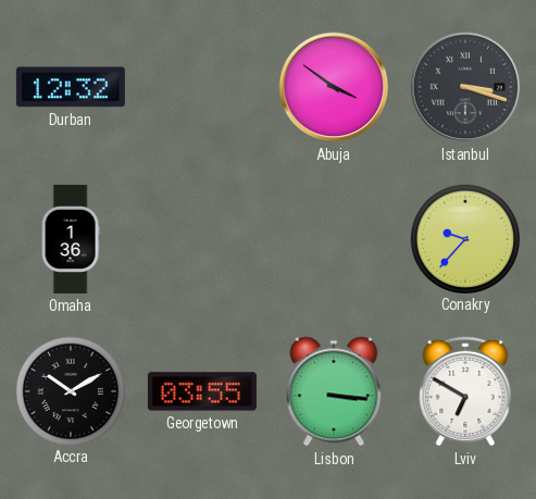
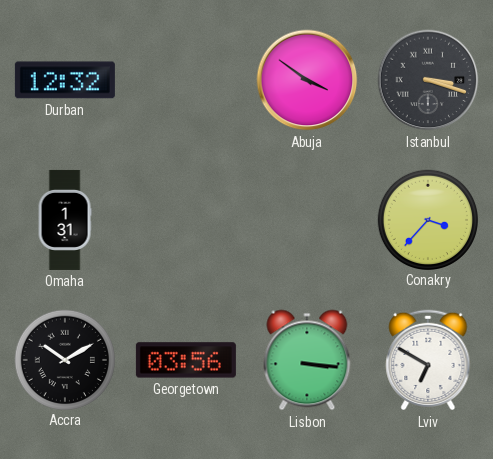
Omaha: 1:36 -> 1:31 (65, 220)
Conakry: 9:37 -> 3:37 (427, 219)
Georgetown: 03:55 -> 03:56 (186, 360)
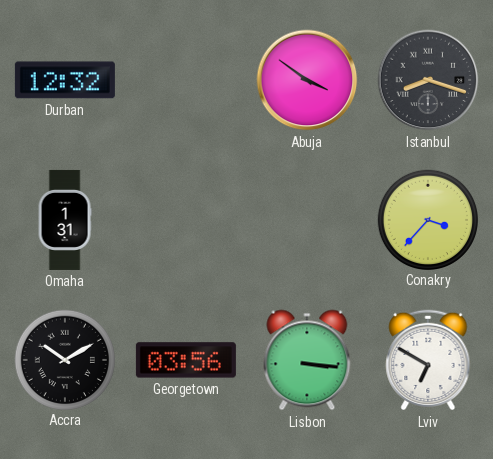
Istanbul: 3:18 -> 8:18 (428, 80)
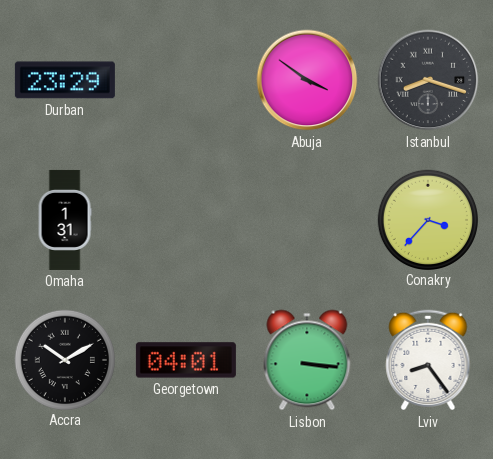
Durban: 12:32 -> 23:29 (65, 80)
Georgetown: 03:56 -> 04:01 (186, 360)
Lviv: 6:50 -> 8:24 (428, 360)
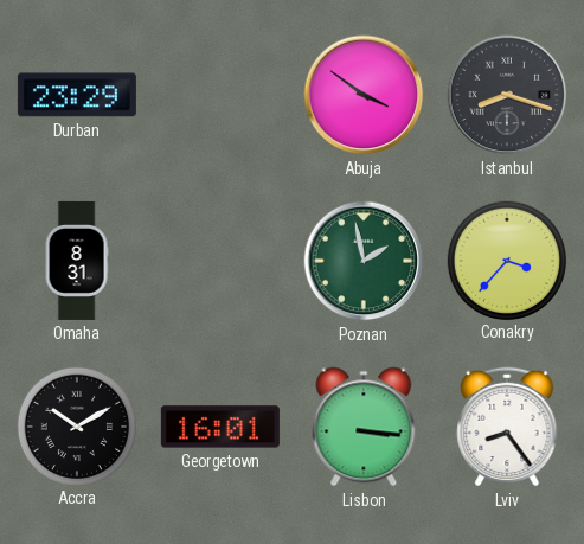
Omaha: 1:31 -> 8:31 (77, 261)
Poznan: none -> 1:58 (364, 261)
Georgetown: 04:01 -> 16:01 (220, 427)
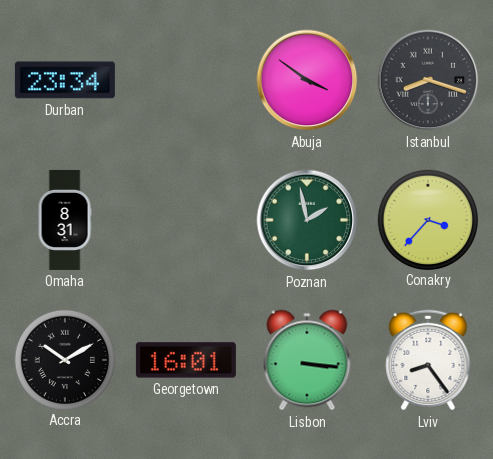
Durban: 23:29 -> 23:34 (65, 80)
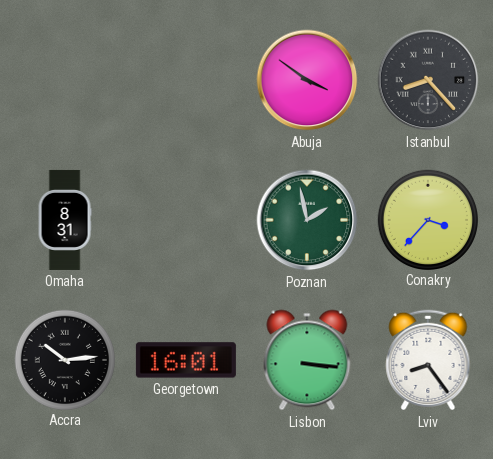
Durban: 23:34 -> none (65, 80)
Istanbul: 8:18 -> 8:23 (428, 80)
Accra: 10:10 -> 10:14 (64, 359)
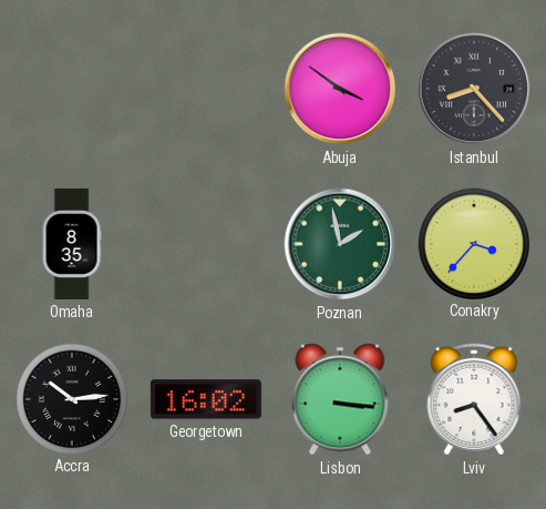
Omaha: 8:31 -> 8:35 (72, 244)
Georgetown: 16:01 -> 16:02 (206, 399)
